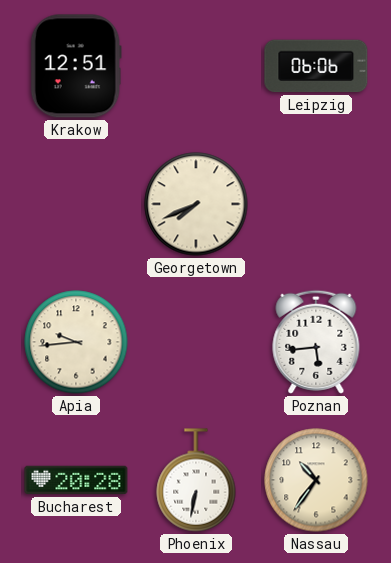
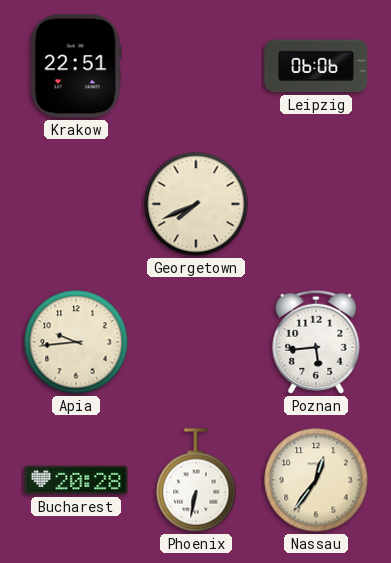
Krakow: 12:51 -> 22:51 (76, 66)
Nassau: 10:36 -> 12:36 (316, 480)
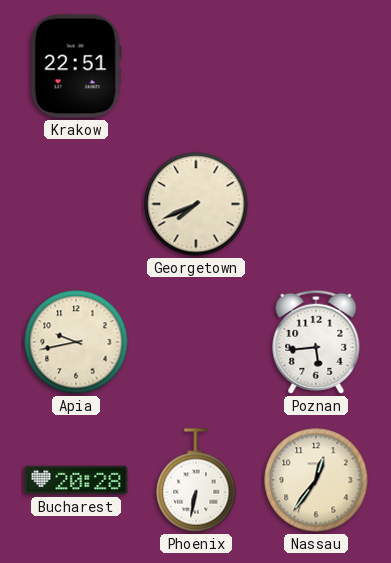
Leipzig: 06:06 -> none (316, 66)
Apia: 9:44 -> 9:43 (76, 342)
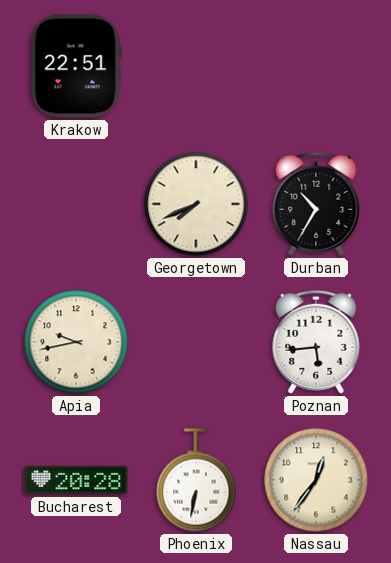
Durban: none -> 10:35 (316, 204)
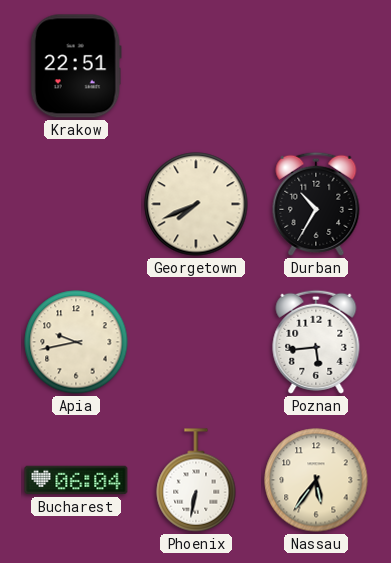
Bucharest: 20:28 -> 06:04 (76, 480)
Nassau: 12:36 -> 5:36 (316, 480)
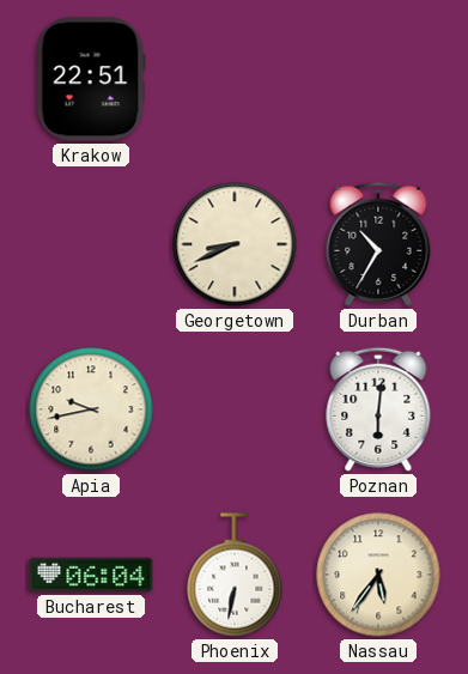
Georgetown: 7:41 -> 8:41 (235, 244)
Poznan: 5:44 -> 6:01 (378, 409)
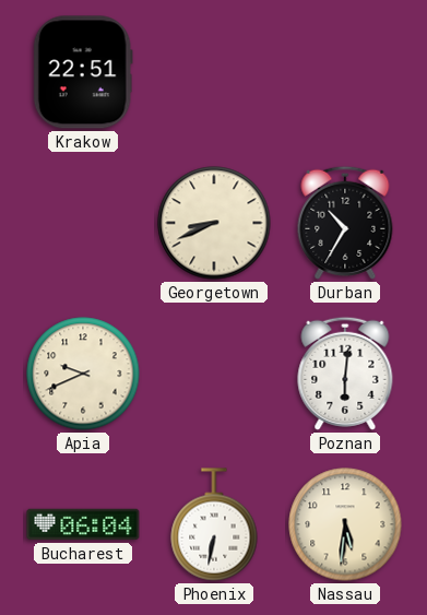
Apia: 9:43 -> 9:41 (83, 374)
Nassau: 5:36 -> 5:31 (345, 524)
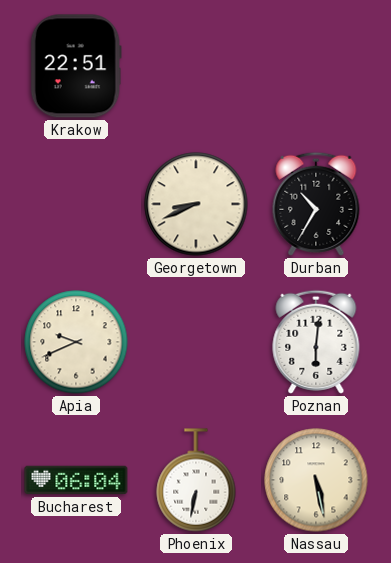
Nassau: 5:31 -> 5:28 (316, 480)
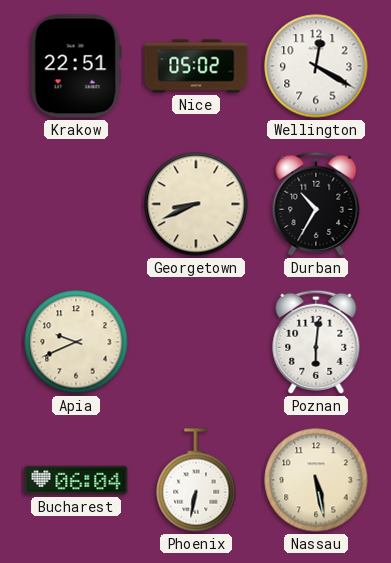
Nice: none -> 05:02 (196, 66)
Wellington: none -> 12:20 (316, 66)
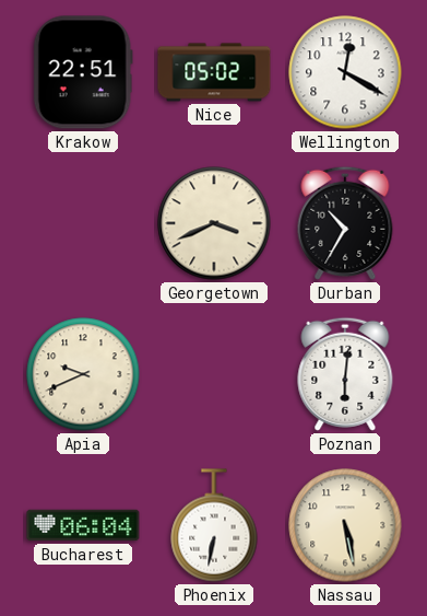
Georgetown: 8:41 -> 3:41 (214, 223)
